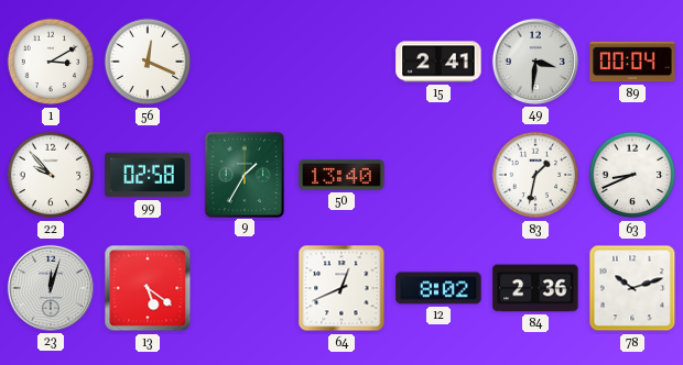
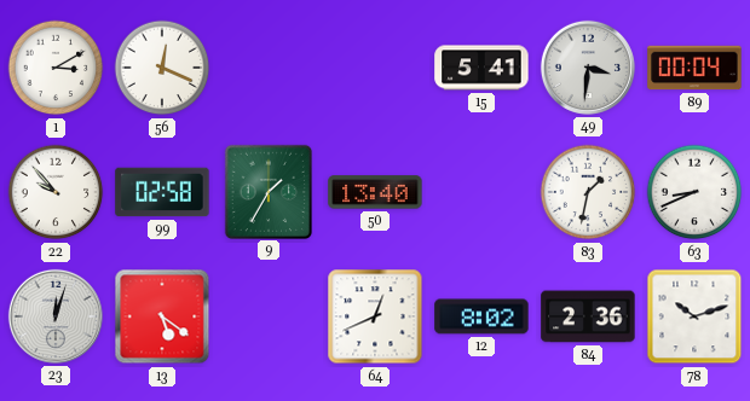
15: 2:41 -> 5:41 (481, 68)
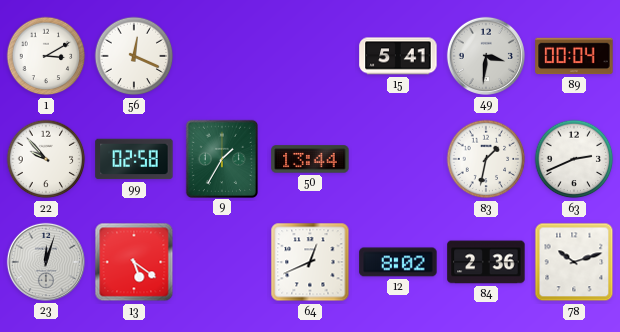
50: 13:40 -> 13:44 (310, 159)
63: 8:41 -> 2:41 (574, 159)
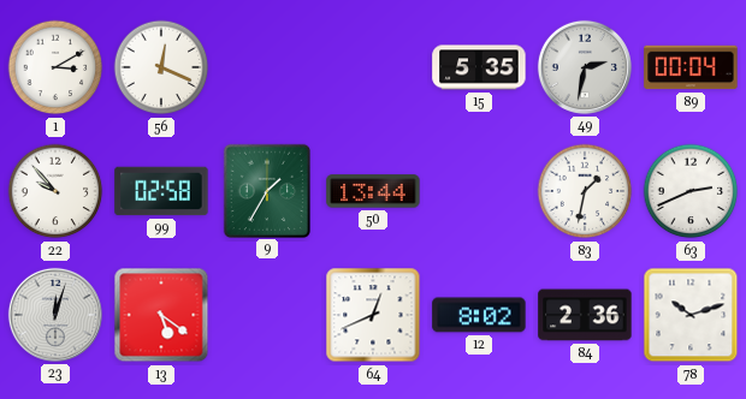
15: 5:41 -> 5:35 (479, 67)
49: 3:31 -> 2:32 (585, 67)
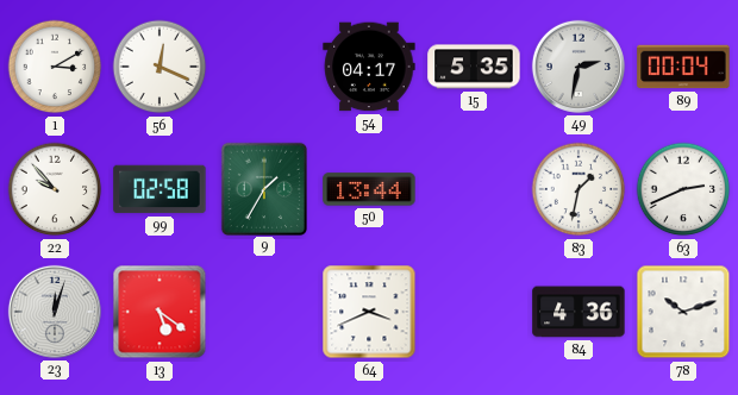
54: none -> 04:17 (369, 67)
64: 12:41 -> 3:41 (369, 312)
12: 8:02 -> none (479, 315)
84: 2:36 -> 4:36 (578, 312)
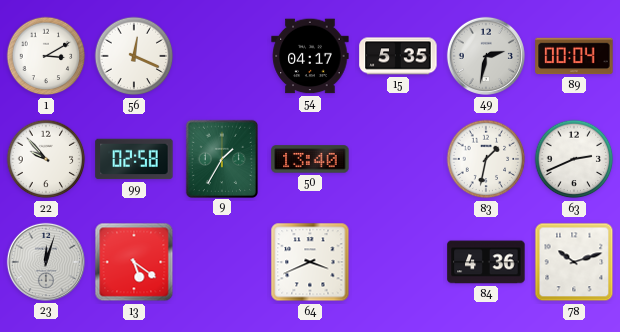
50: 13:44 -> 13:40 (310, 159)
